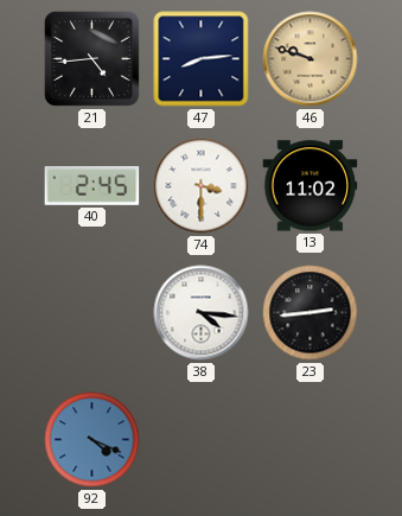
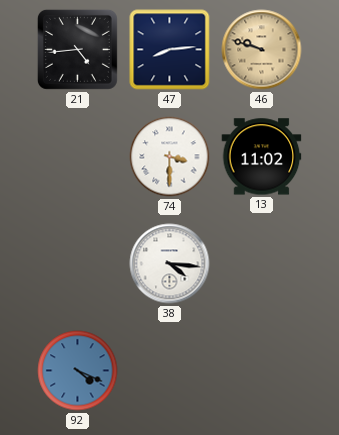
40: 2:45 -> none (92, 186)
23: 2:44 -> none (311, 313)
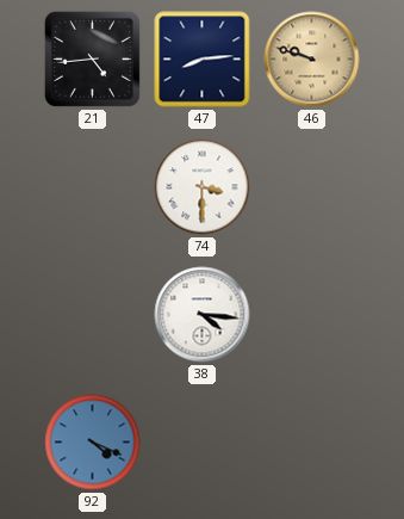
13: 11:02 -> none (262, 157)
